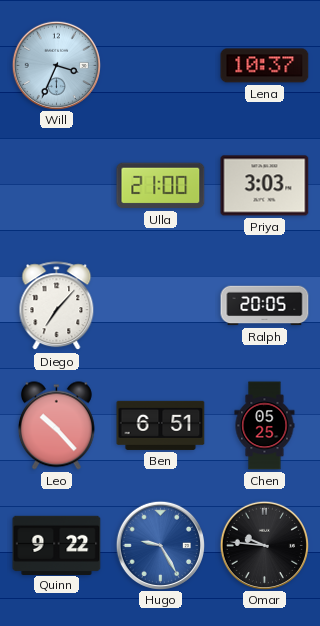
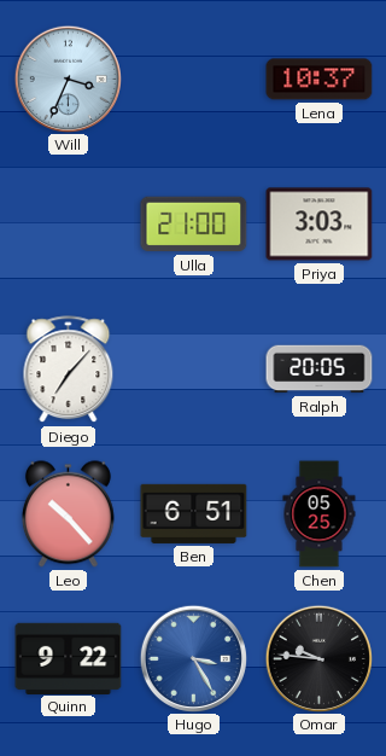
Hugo: 9:25 -> 3:25 (193, 658)
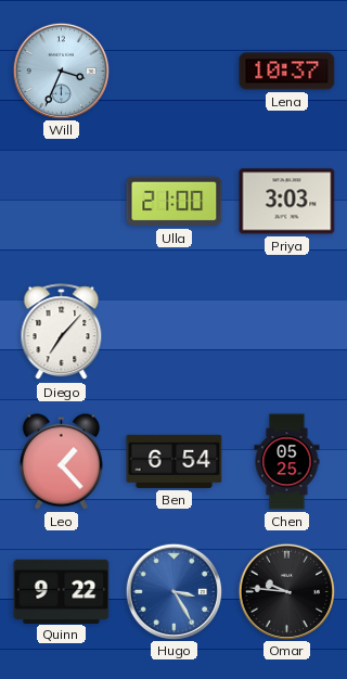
Ralph: 20:05 -> none (320, 370)
Leo: 10:23 -> 1:23 (61, 462)
Ben: 6:51 -> 6:54 (175, 461)
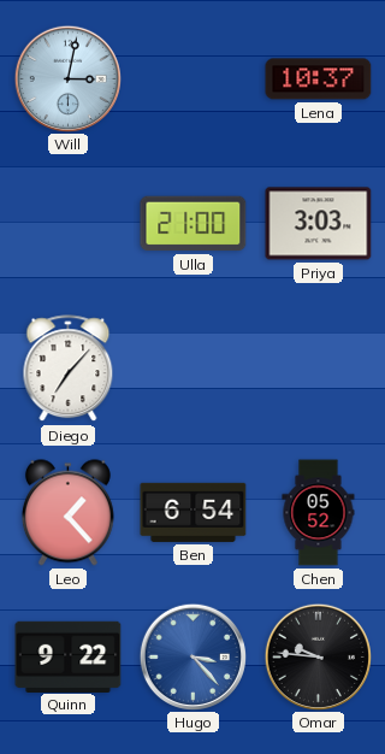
Will: 3:34 -> 3:02 (67, 78)
Chen: 05:25 -> 05:52 (319, 513)
Hugo: 3:25 -> 3:23 (192, 656)
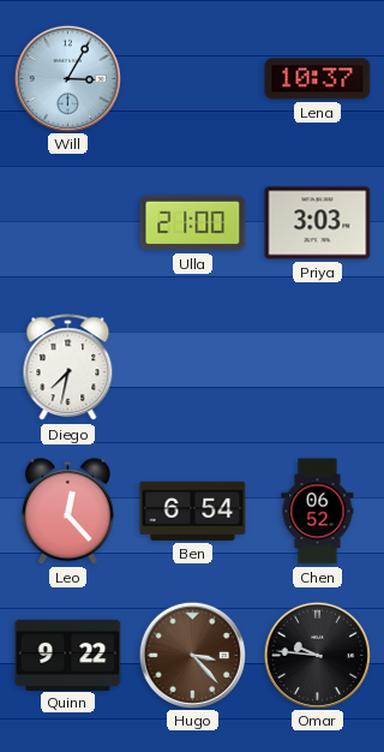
Will: 3:02 -> 3:05 (67, 78)
Diego: 7:07 -> 7:32 (68, 368)
Leo: 1:23 -> 12:23 (67, 512)
Chen: 05:52 -> 06:52 (318, 512)
Hugo dial: blue -> brown (192, 655)
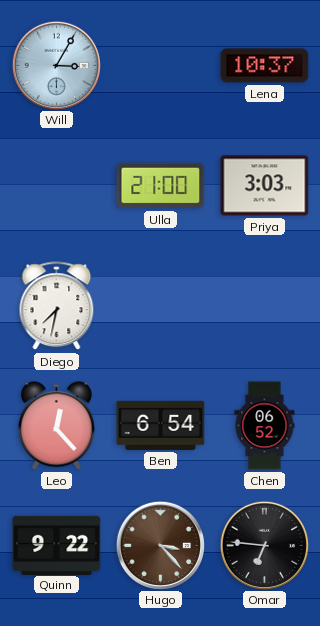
Omar: 9:46 -> 6:46 (264, 545)
